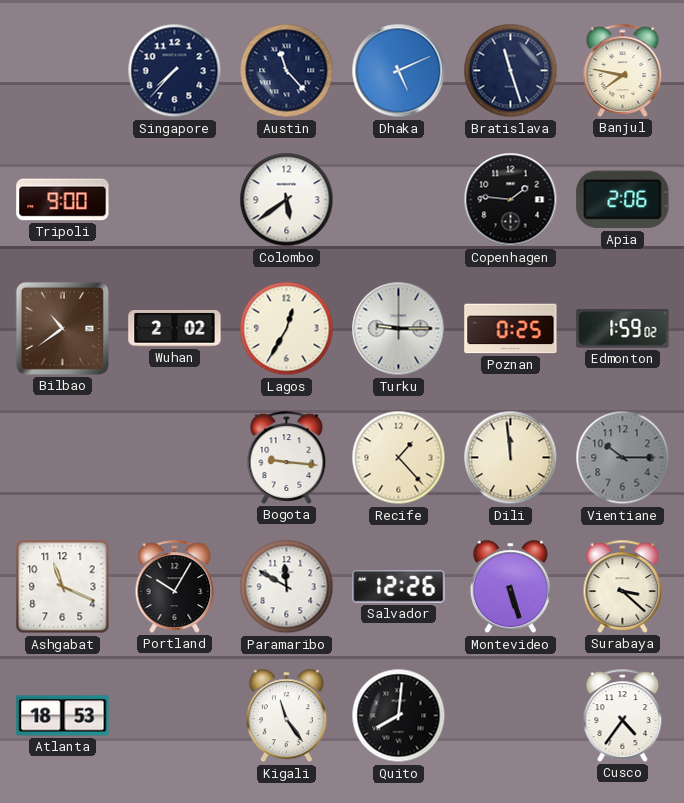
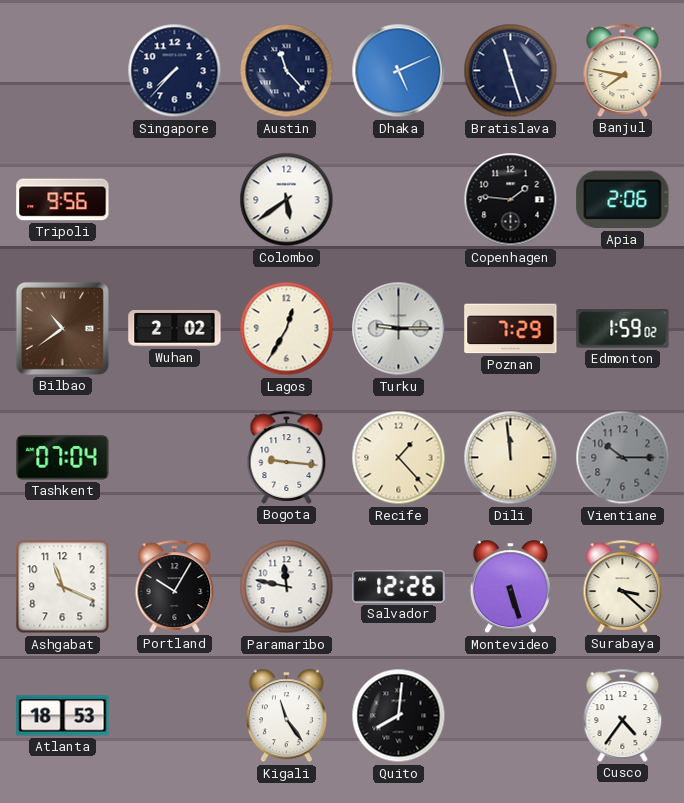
Tripoli: 9:00 -> 9:56 (63, 200)
Poznan: 0:25 -> 7:29 (511, 329)
Tashkent: none -> 07:04 (63, 458)
Paramaribo: 11:50 -> 11:47 (287, 587)
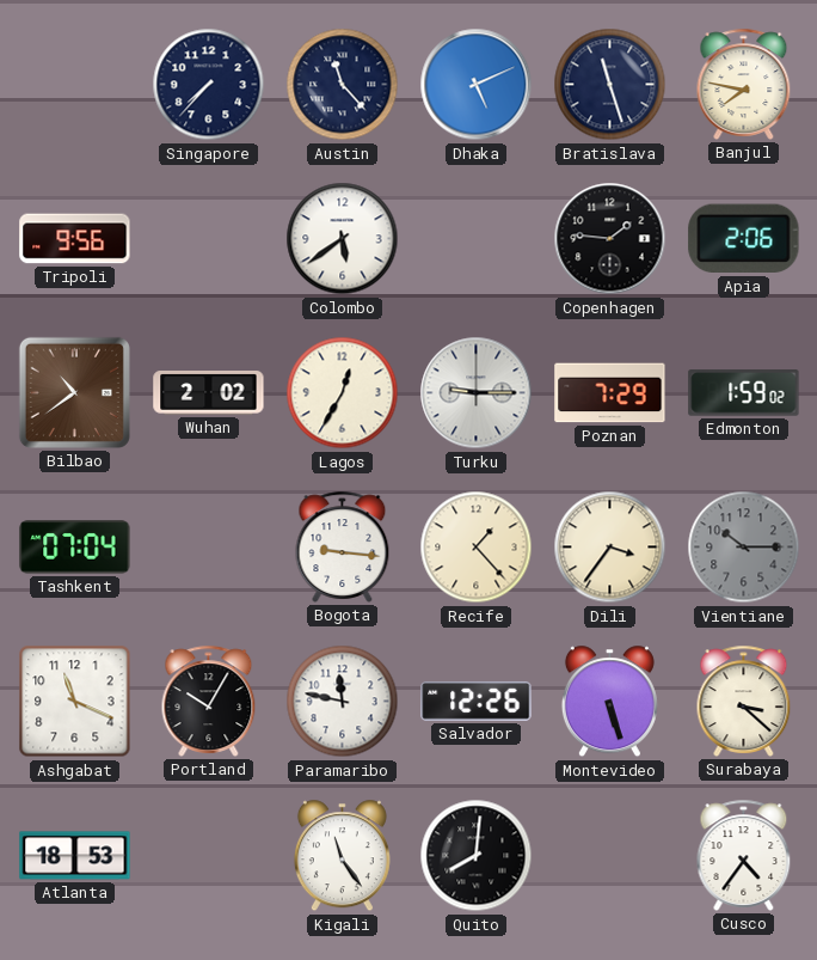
Dili: 11:59 -> 3:36 (610, 548)
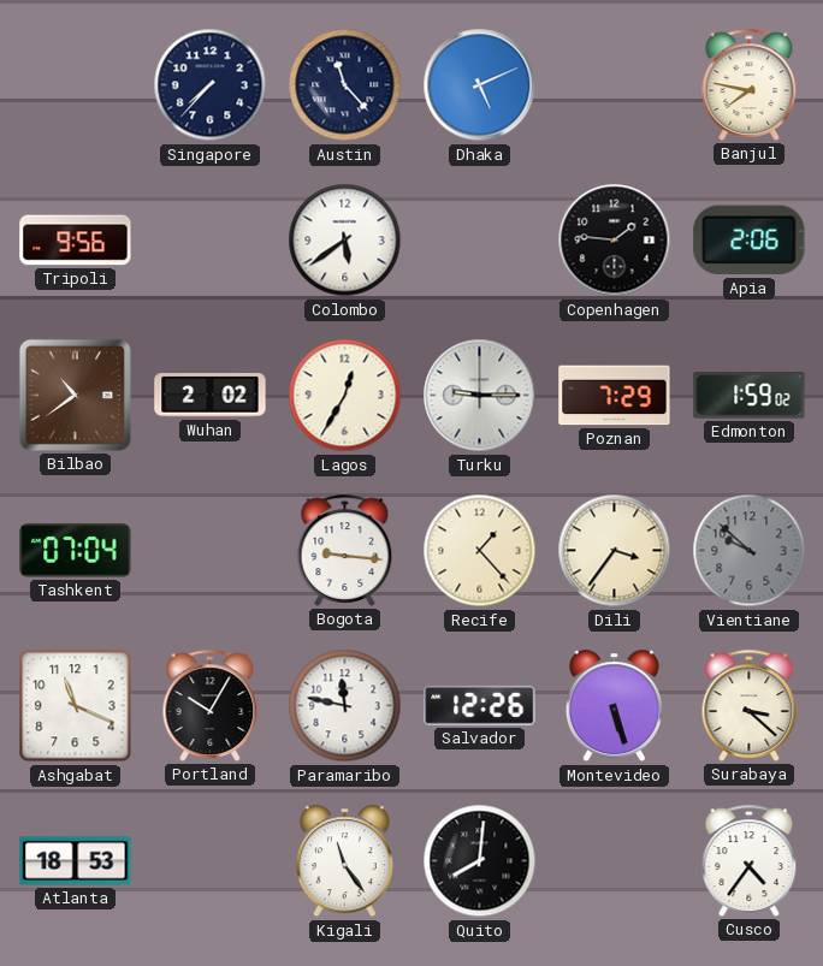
Bratislava: 11:27 -> none (610, 85)
Vientiane: 10:15 -> 9:52 (750, 551)
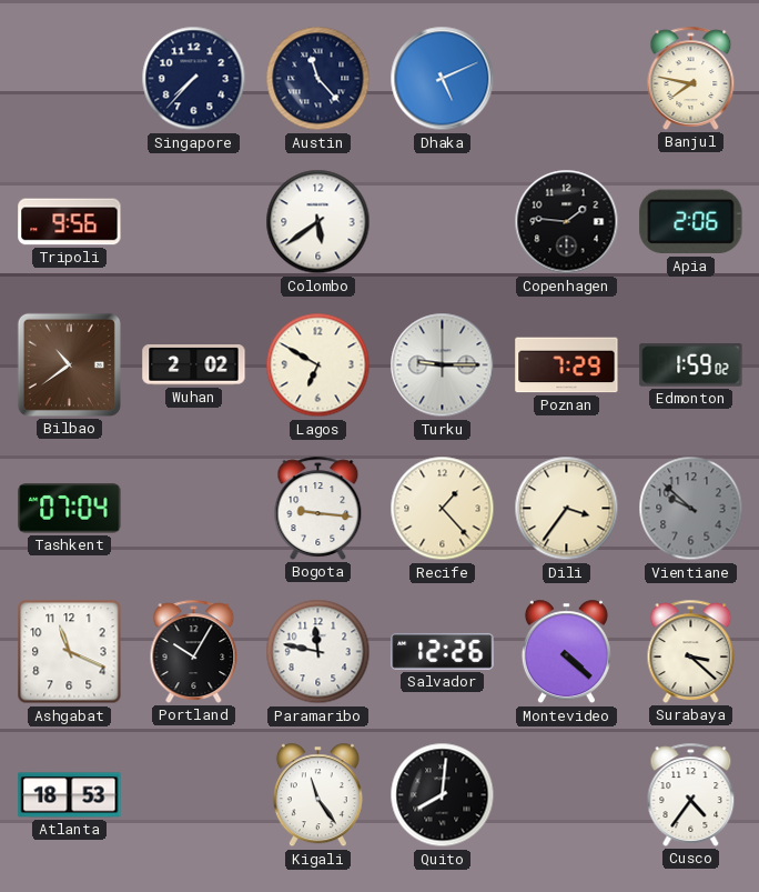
Lagos: 12:35 -> 6:50 (318, 365)
Montevideo: 5:27 -> 4:22 (566, 652)
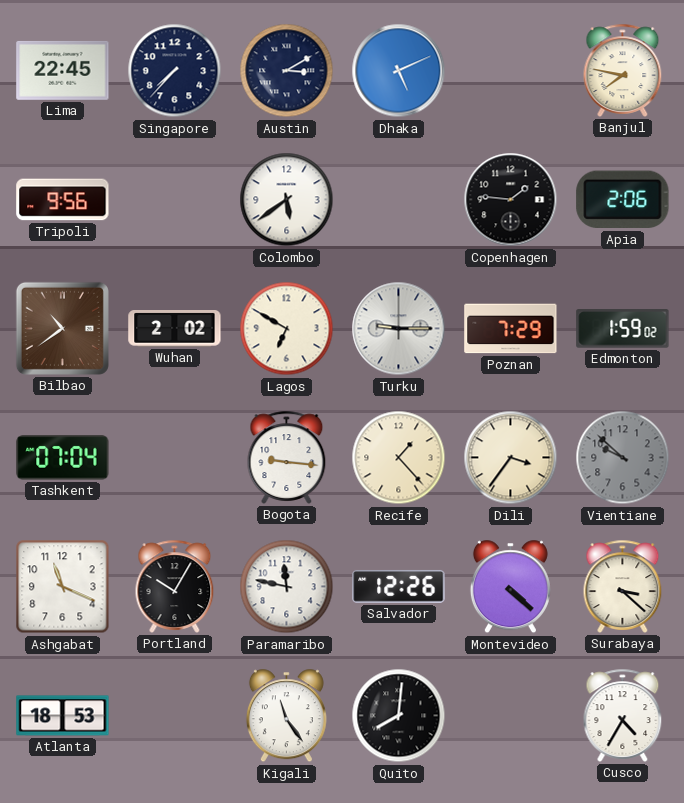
Lima: none -> 22:45 (63, 70)
Austin: 11:23 -> 3:10 (287, 71)
Cusco: 4:36 -> 4:35 (623, 715)
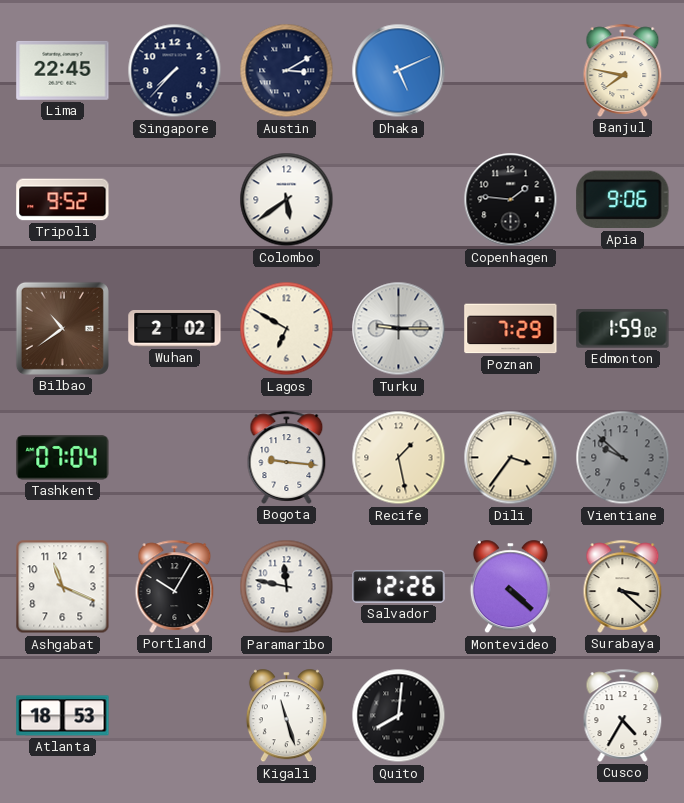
Tripoli: 9:56 -> 9:52 (63, 200)
Apia: 2:06 -> 9:06 (623, 200)
Recife: 1:23 -> 1:28 (399, 458)
Kigali: 11:24 -> 11:27 (286, 716)
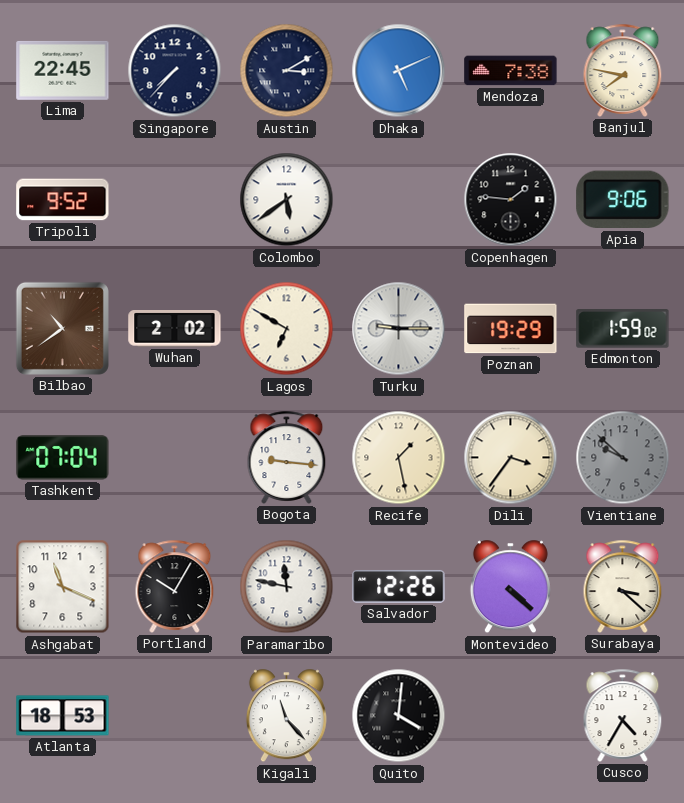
Mendoza: none -> 7:38 (511, 71)
Poznan: 7:29 -> 19:29 (511, 329)
Kigali: 11:27 -> 11:23 (286, 716)
Quito: 8:01 -> 4:01 (399, 716)
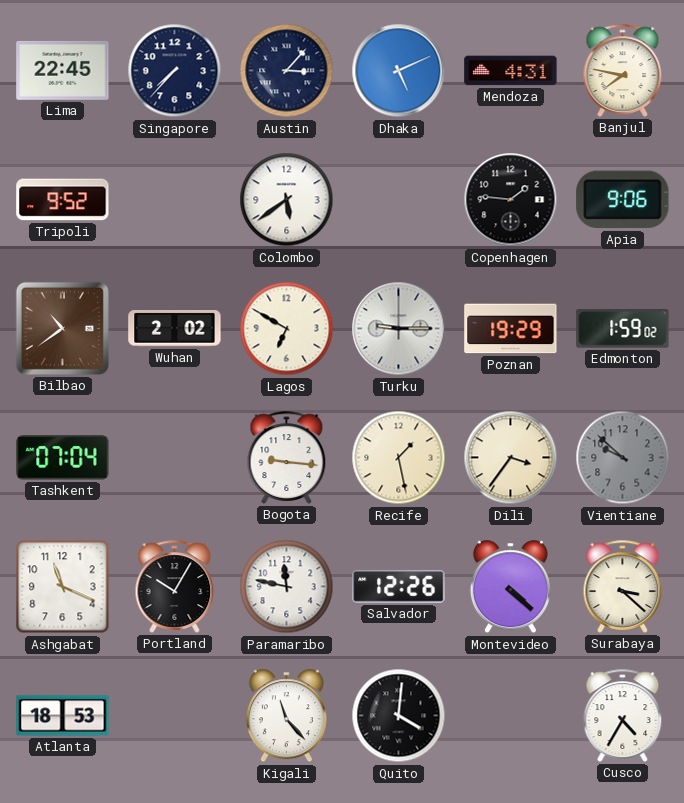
Austin: 3:10 -> 3:07 (287, 71)
Mendoza: 7:38 -> 4:31 (511, 71)
